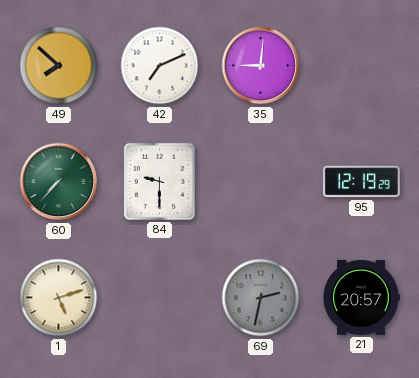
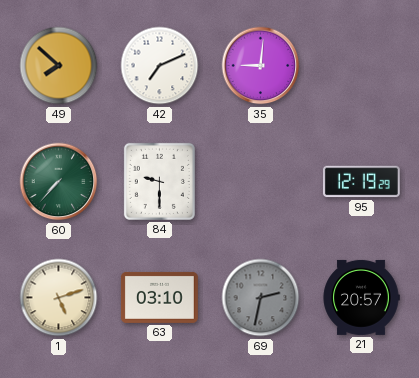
63: none -> 03:10 (159, 297)
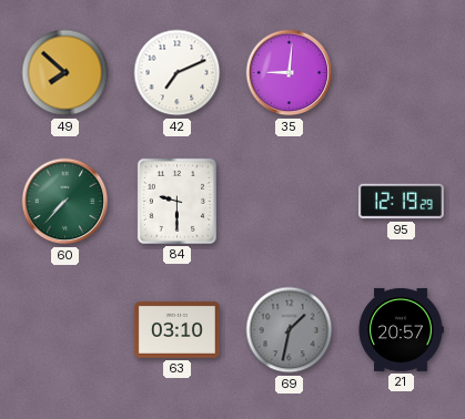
1: 5:12 -> none (59, 298)
69: 2:32 -> 1:32 (290, 330)
